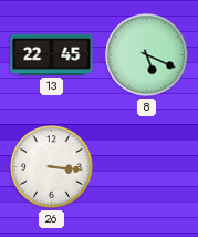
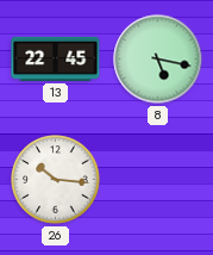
8: 5:19 -> 5:17 (158, 60)
26: 3:16 -> 10:16 (56, 180)
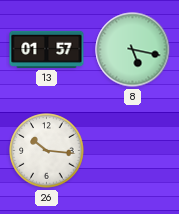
13: 22:45 -> 01:57 (47, 49)
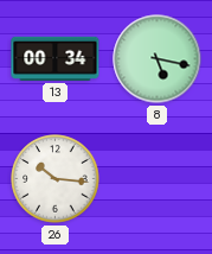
13: 01:57 -> 00:34 (56, 58)
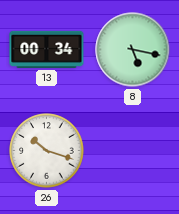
26: 10:16 -> 10:18 (47, 151)
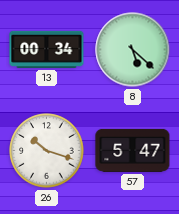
8: 5:17 -> 5:22 (133, 50)
57: none -> 5:47 (133, 150)
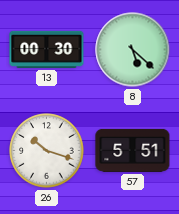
13: 00:34 -> 00:30 (47, 49)
57: 5:47 -> 5:51 (133, 150)
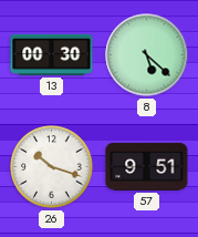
57: 5:51 -> 9:51 (147, 166)
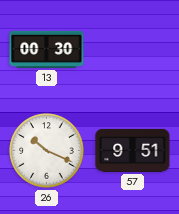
8: 5:22 -> none (147, 55)
26: 10:18 -> 10:19 (47, 151)
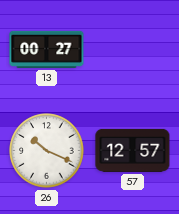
13: 00:30 -> 00:27 (47, 49)
57: 9:51 -> 12:57 (133, 150)
